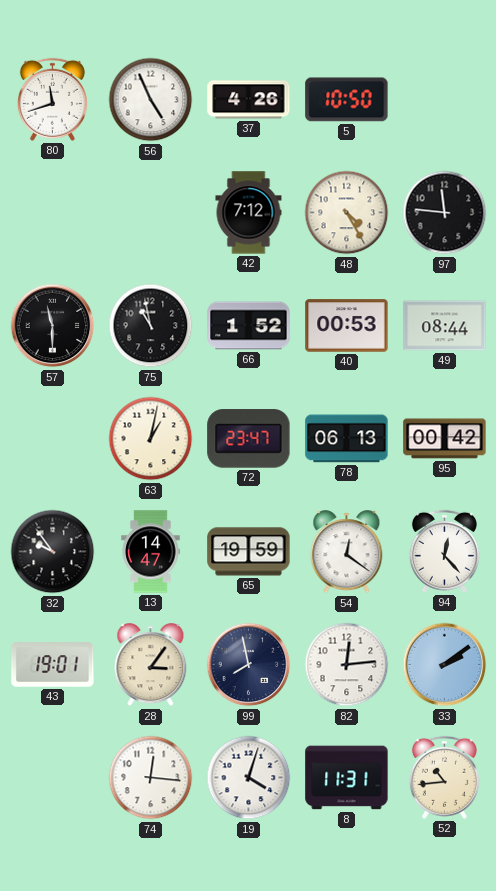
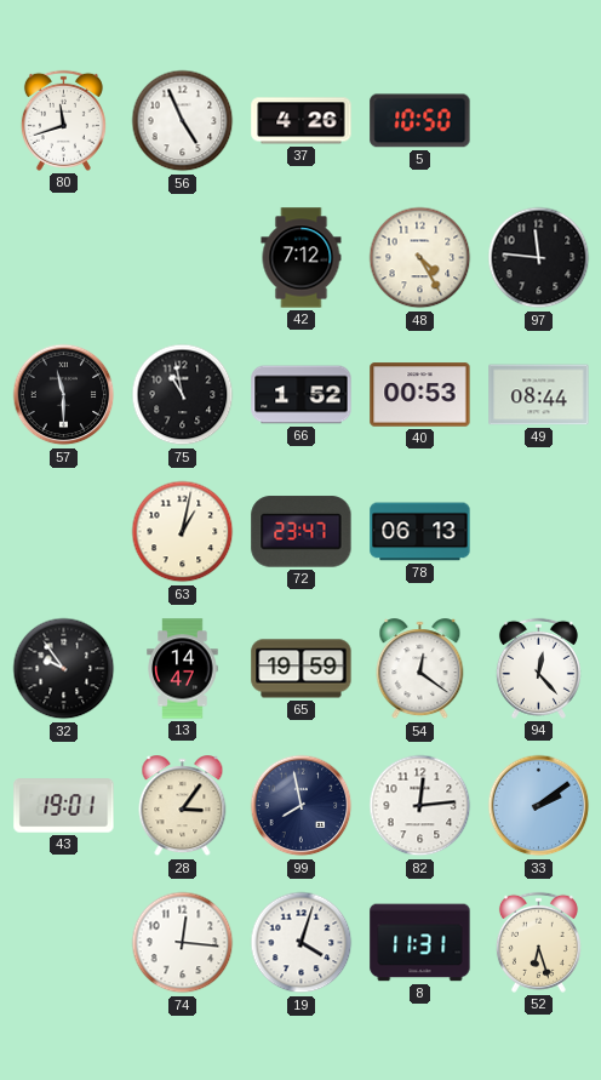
95: 00:42 -> none (445, 439)
52: 10:44 -> 6:27 (538, 942)
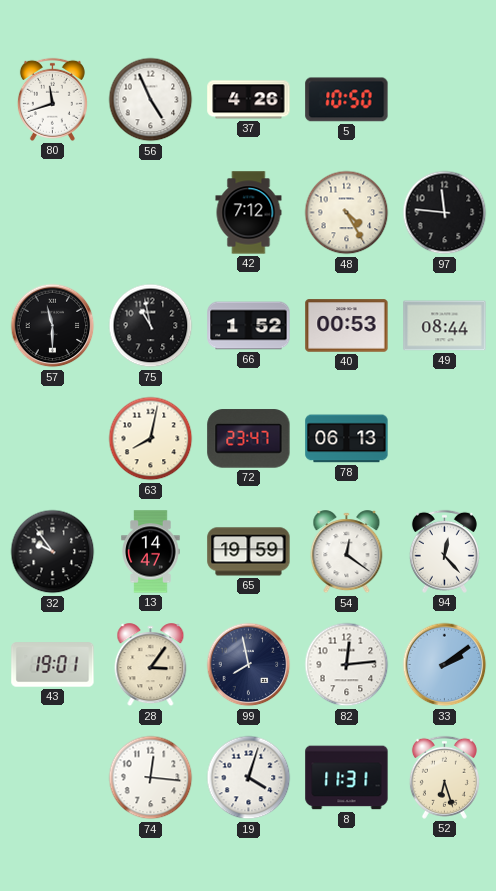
63: 1:02 -> 8:02 (151, 439)
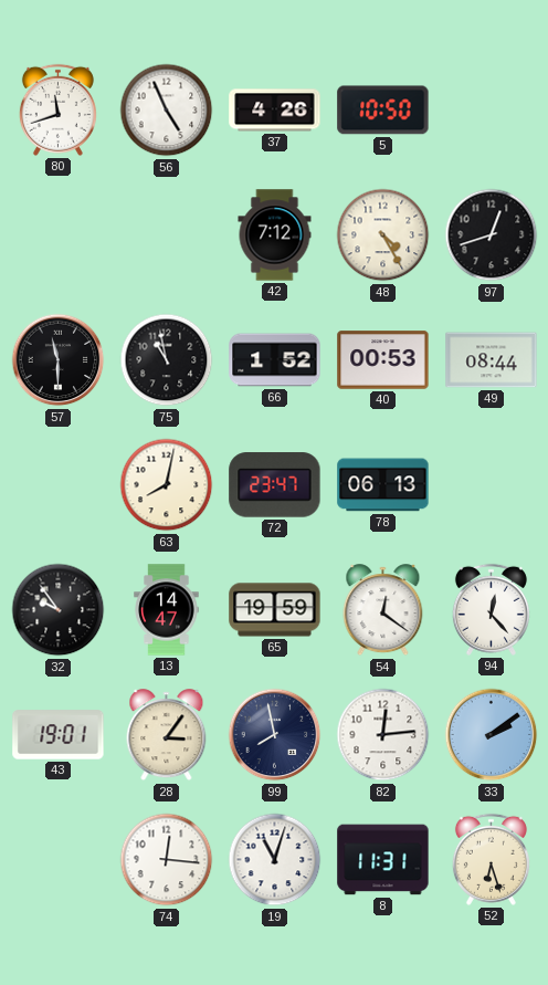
97: 11:46 -> 12:42 (492, 235)
19: 4:03 -> 11:03 (275, 860)
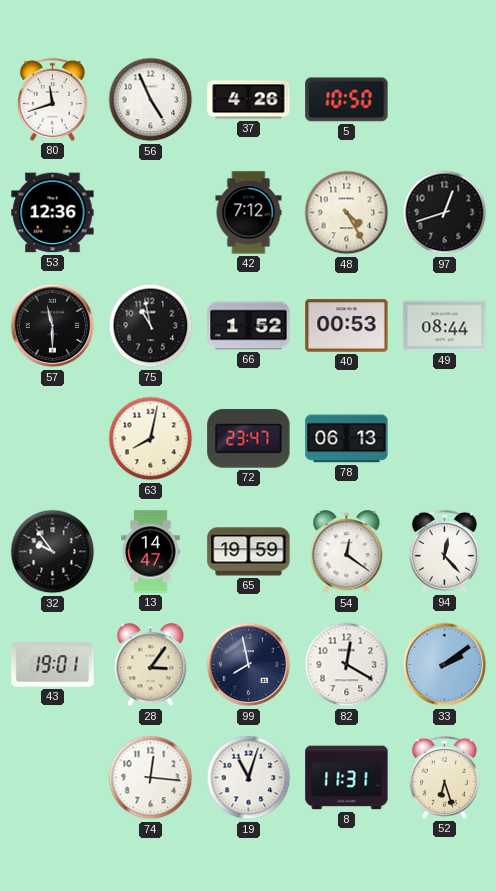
53: none -> 12:36 (53, 213)
82: 12:14 -> 12:20 (347, 665)
